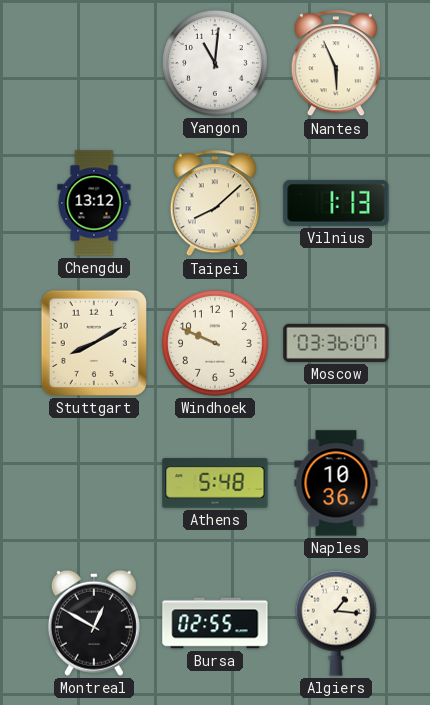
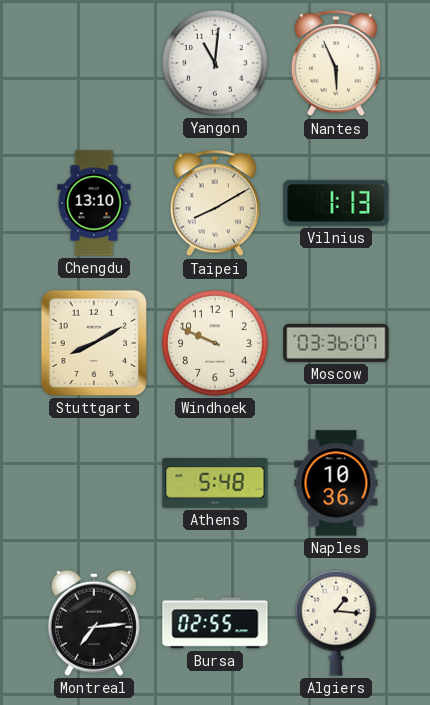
Chengdu: 13:12 -> 13:10 (94, 203)
Taipei: 8:08 -> 8:10 (215, 204)
Montreal: 12:50 -> 7:14 (94, 623)
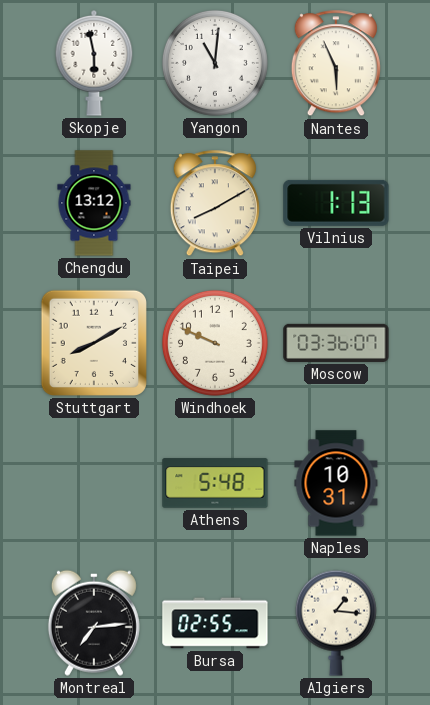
Skopje: none -> 5:58 (94, 63)
Chengdu: 13:10 -> 13:12 (94, 203)
Naples: 10:36 -> 10:31 (336, 483)
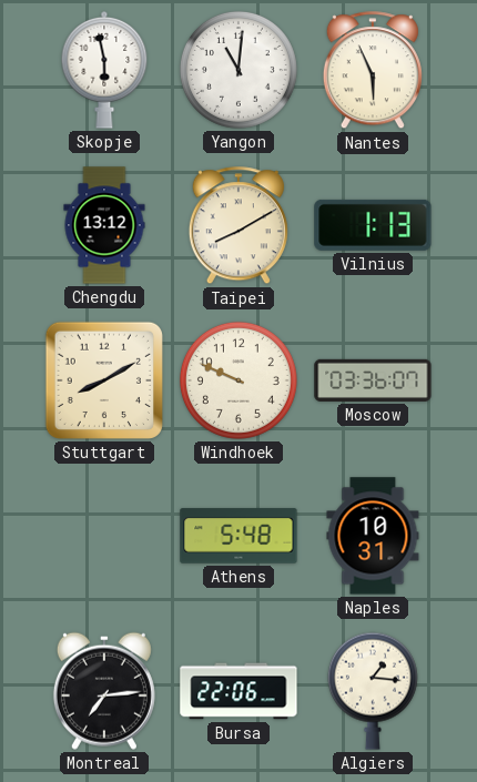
Bursa: 02:55 -> 22:06 (238, 691)
